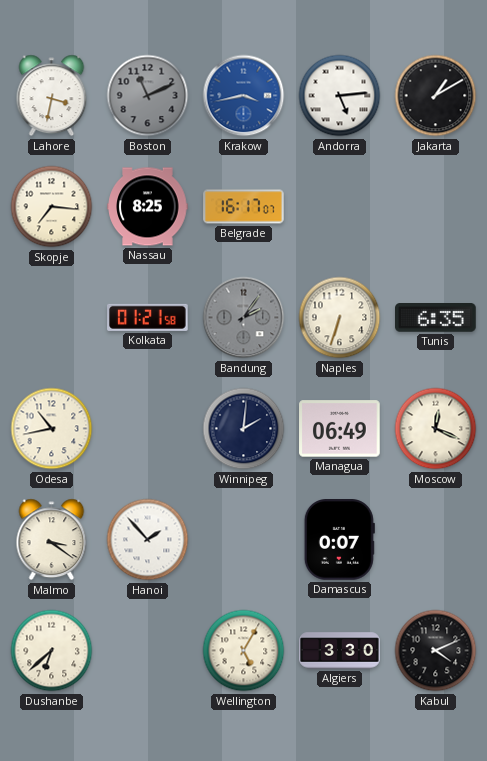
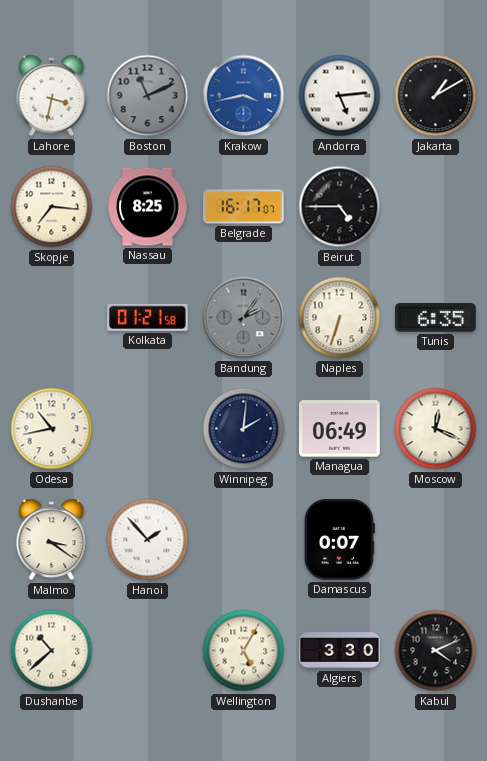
Beirut: none -> 4:45 (340, 207)
Dushanbe: 6:38 -> 10:38 (52, 651)
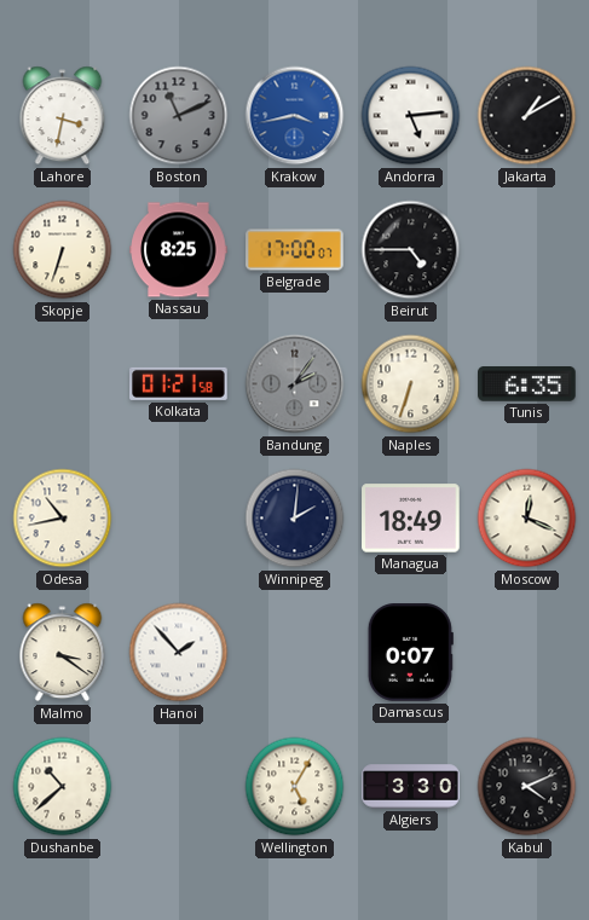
Skopje: 7:16 -> 6:33 (63, 250)
Belgrade: 16:17 -> 17:00 (295, 250)
Managua: 06:49 -> 18:49 (411, 519)
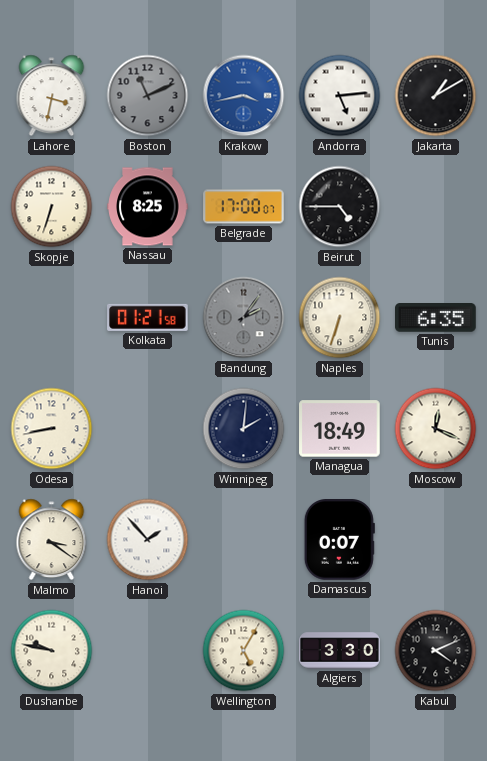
Odesa: 10:43 -> 8:43 (52, 429)
Dushanbe: 10:38 -> 9:47 (52, 651)
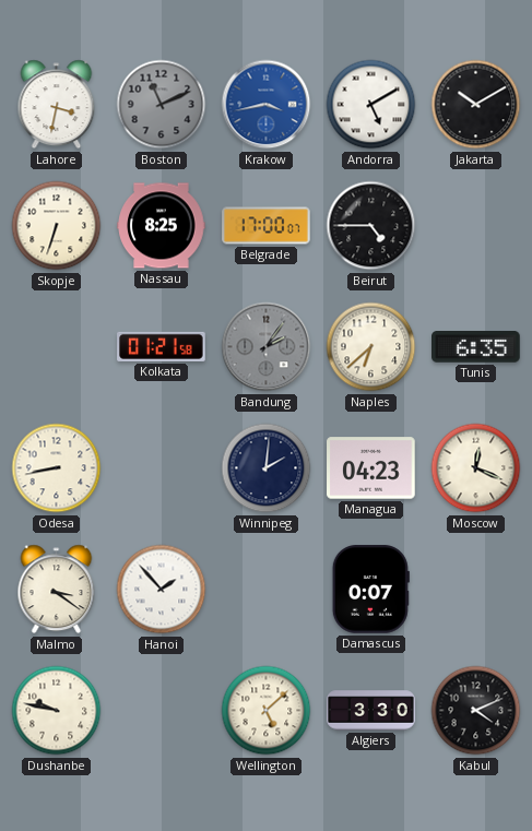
Andorra: 5:14 -> 5:10 (371, 105)
Jakarta: 1:10 -> 10:10 (476, 105)
Naples: 6:33 -> 6:38 (371, 347)
Managua: 18:49 -> 04:23 (371, 468)
Wellington: 5:05 -> 5:08 (267, 711)
